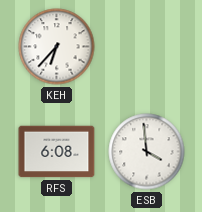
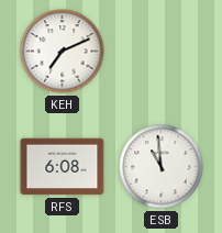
KEH: 6:37 -> 7:11 (63, 52)
ESB: 3:59 -> 10:59 (162, 167)
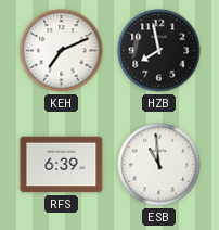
HZB: none -> 7:58 (159, 51)
RFS: 6:08 -> 6:39 (62, 165)
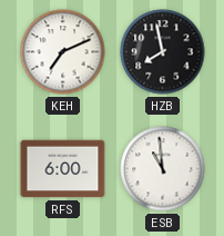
RFS: 6:39 -> 6:00 (63, 169)
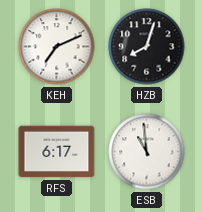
HZB: 7:58 -> 8:03 (147, 47)
RFS: 6:00 -> 6:17 (57, 152)
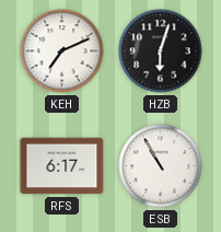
HZB: 8:03 -> 6:03 (161, 51)
ESB: 10:59 -> 10:55 (161, 166)
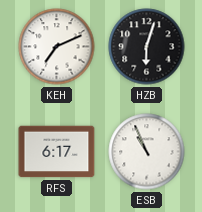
ESB: 10:55 -> 10:56 (147, 152)
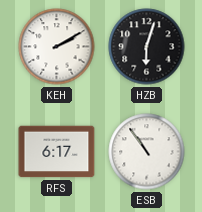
KEH: 7:11 -> 2:10 (57, 47)
ESB: 10:56 -> 10:54 (147, 152)
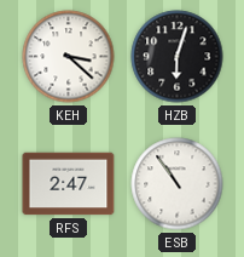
KEH: 2:10 -> 3:22 (69, 57)
RFS: 6:17 -> 2:47 (69, 184)
